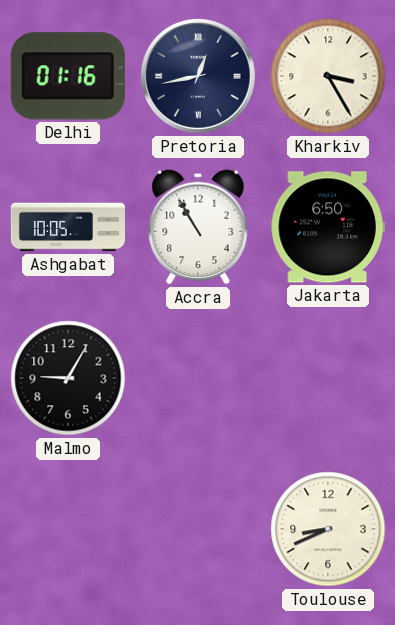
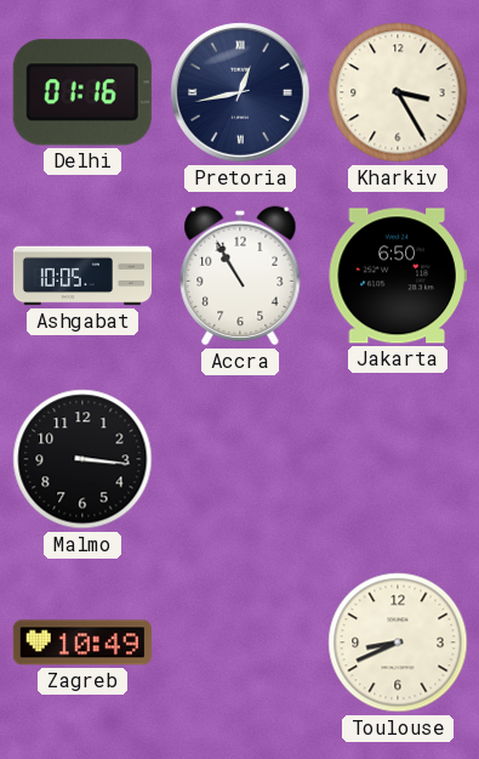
Malmo: 9:05 -> 3:16 (82, 459)
Zagreb: none -> 10:49 (82, 642)
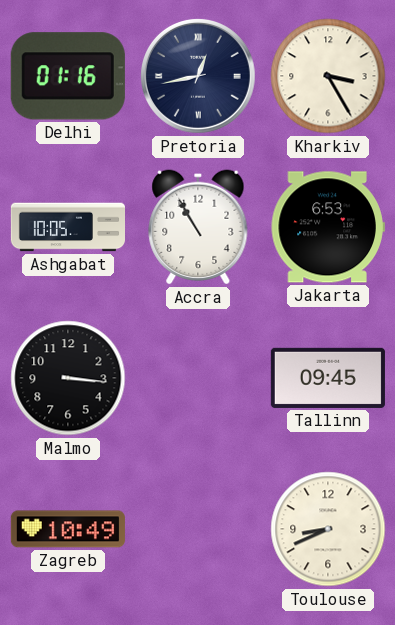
Jakarta: 6:50 -> 6:53 (328, 227)
Tallinn: none -> 09:45 (328, 378)
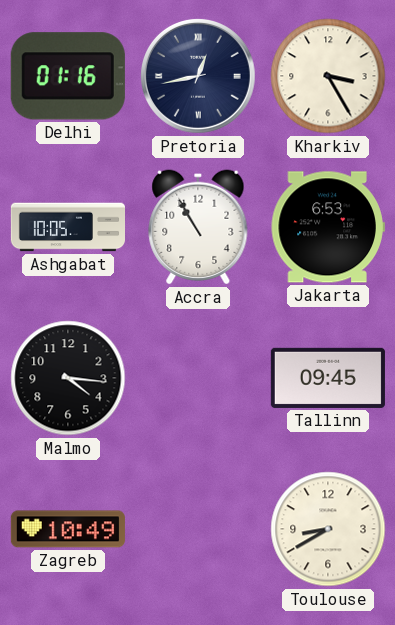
Malmo: 3:16 -> 4:16 (68, 378)
Toulouse: 8:41 -> 8:40 (328, 529)
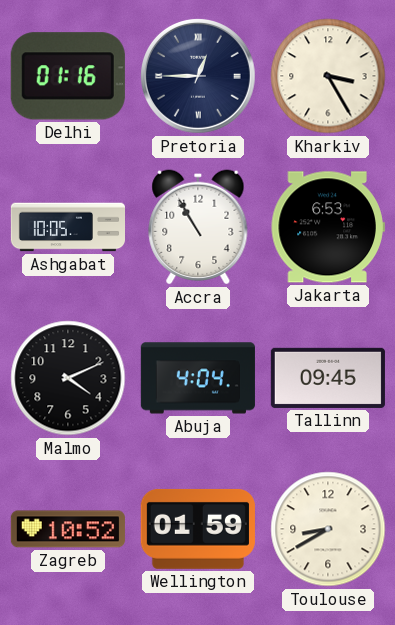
Pretoria: 12:43 -> 12:45 (198, 76)
Malmo: 4:16 -> 4:11 (68, 378)
Abuja: none -> 4:04 (198, 378)
Zagreb: 10:49 -> 10:52 (68, 529)
Wellington: none -> 01:59 (198, 529)
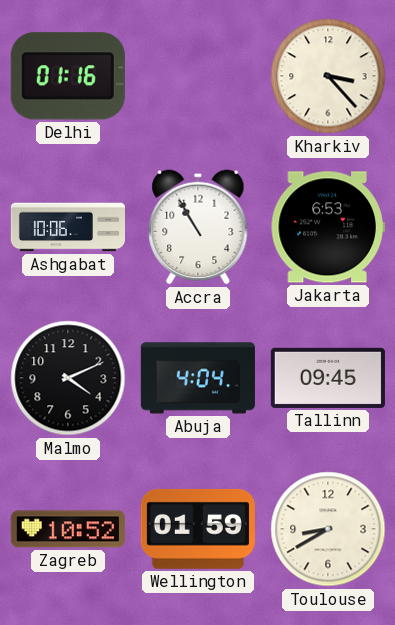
Pretoria: 12:45 -> none (198, 76)
Kharkiv: 3:25 -> 3:23 (328, 76)
Ashgabat: 10:05 -> 10:06 (67, 227)
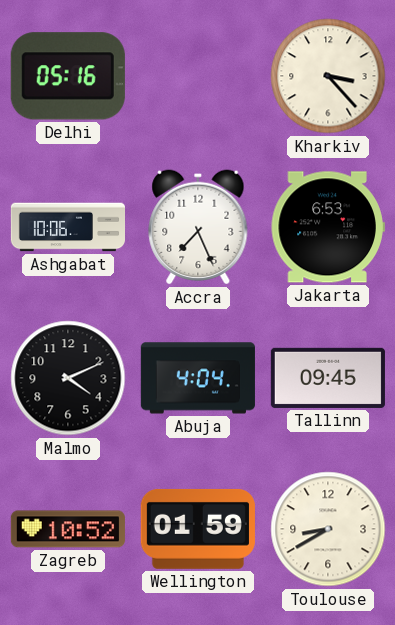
Delhi: 01:16 -> 05:16 (68, 76)
Accra: 10:55 -> 7:26 (198, 227)
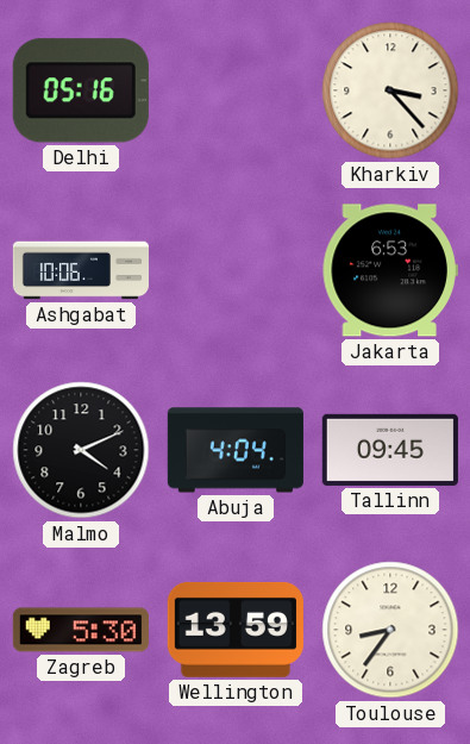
Accra: 7:26 -> none (198, 227)
Zagreb: 10:52 -> 5:30 (81, 630)
Wellington: 01:59 -> 13:59 (236, 630)
Toulouse: 8:40 -> 8:36 (390, 630)
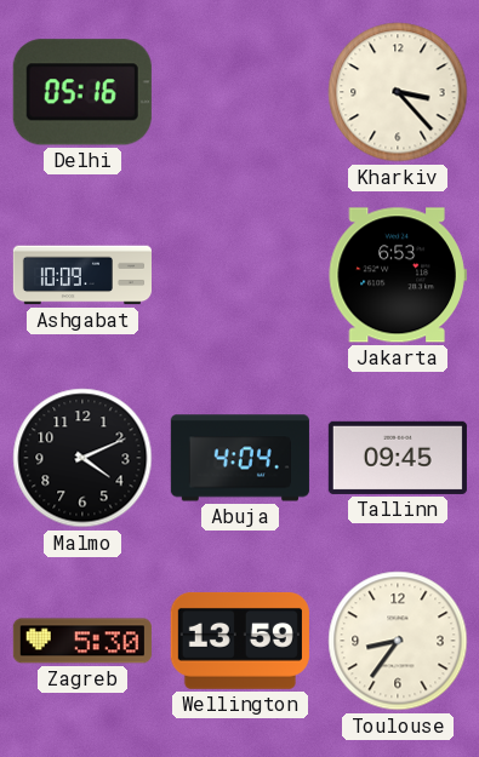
Ashgabat: 10:06 -> 10:09 (81, 275)
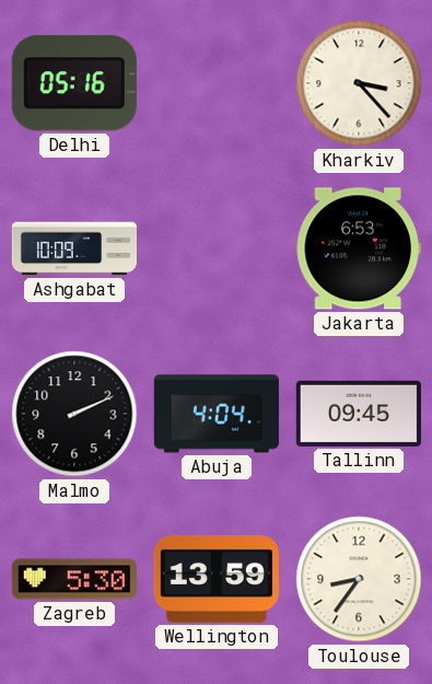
Malmo: 4:11 -> 2:11 (74, 414)
